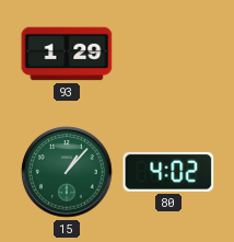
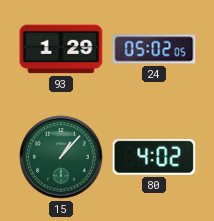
24: none -> 05:02 (154, 49)
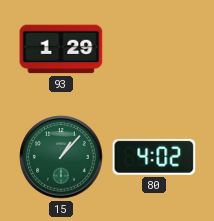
24: 05:02 -> none (154, 49)
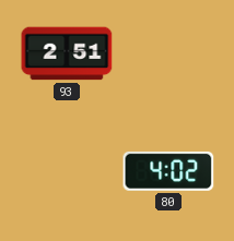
93: 1:29 -> 2:51 (67, 53)
15: 1:07 -> none (61, 157)
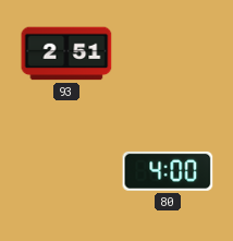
80: 4:02 -> 4:00 (168, 171)
